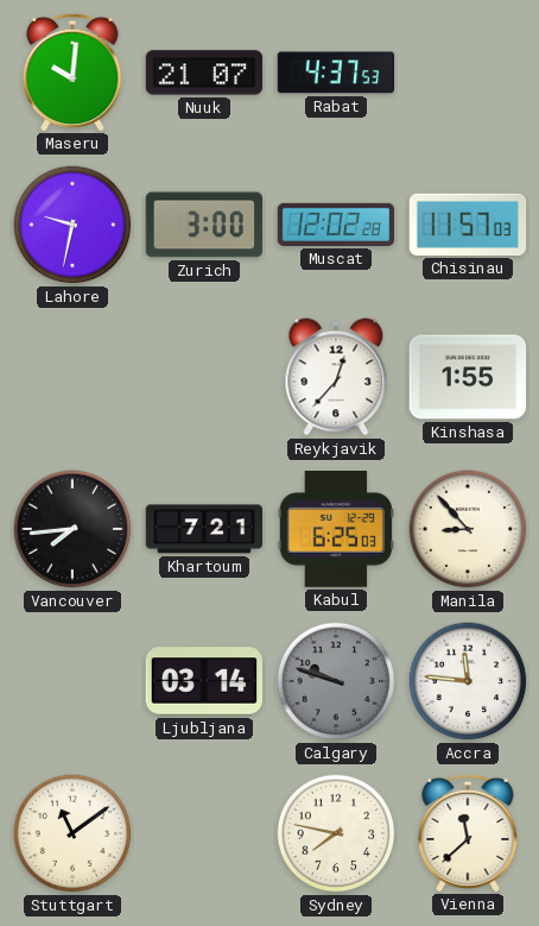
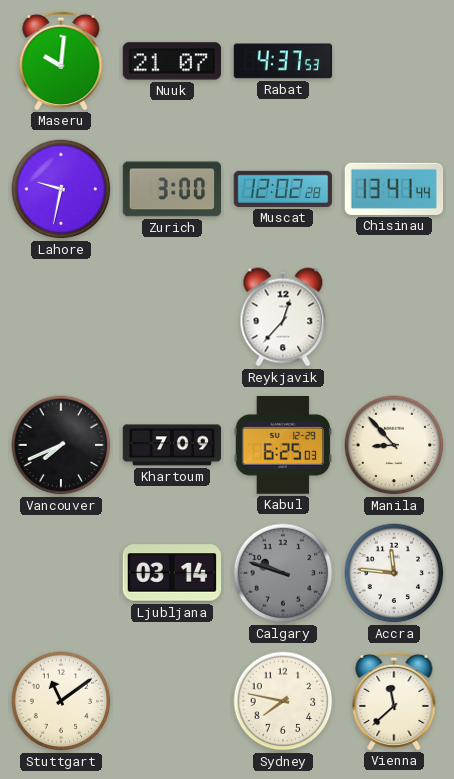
Chisinau: 11:57 -> 13:41 (394, 189)
Kinshasa: 1:55 -> none (468, 377)
Vancouver: 7:44 -> 7:41 (61, 445)
Khartoum: 7:21 -> 7:09 (172, 445)
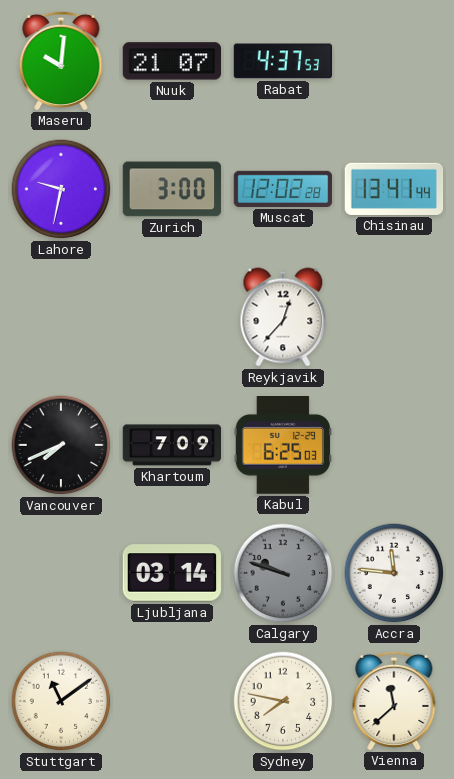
Manila: 8:53 -> none (394, 445)
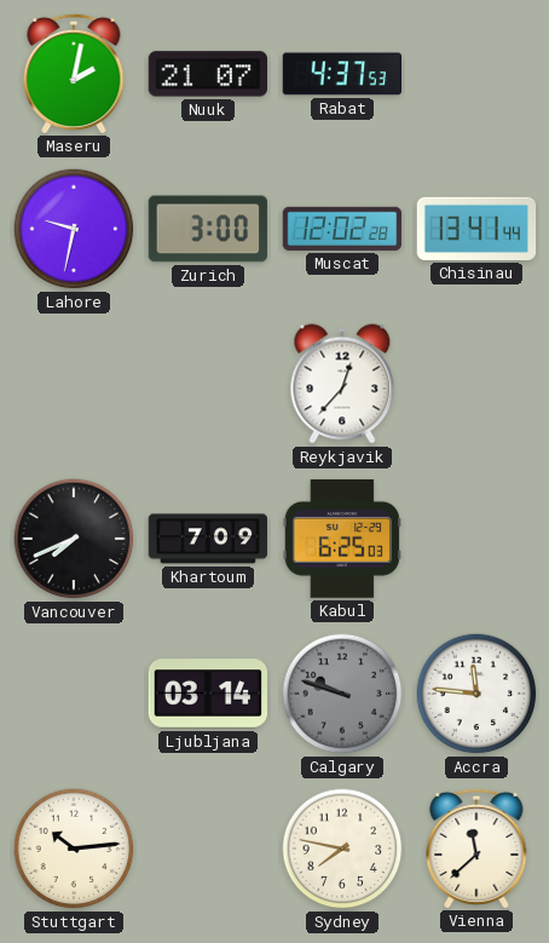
Maseru: 10:01 -> 2:02 (74, 73)
Stuttgart: 11:09 -> 10:14 (74, 849)
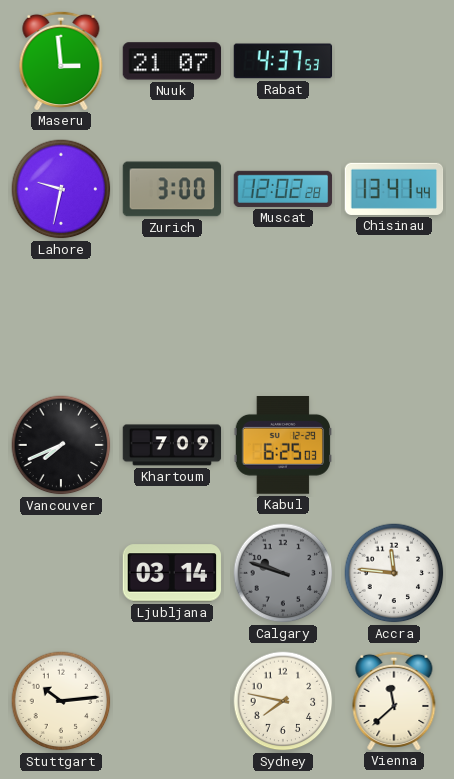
Maseru: 2:02 -> 2:59 (61, 60)
Reykjavik: 12:37 -> none (342, 384)
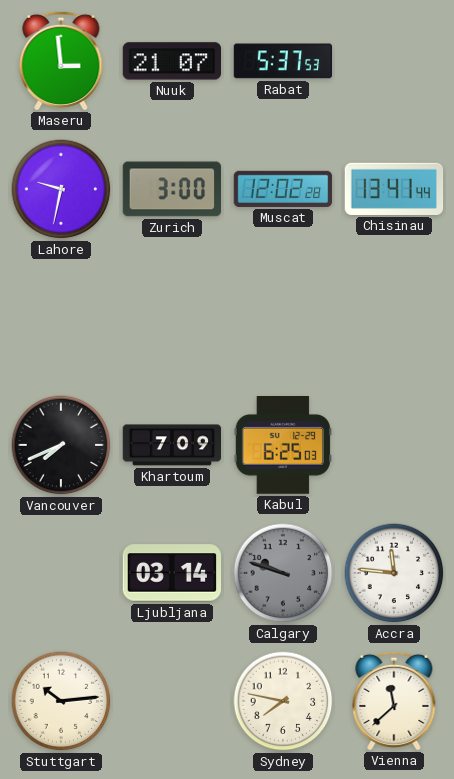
Rabat: 4:37 -> 5:37 (283, 61)
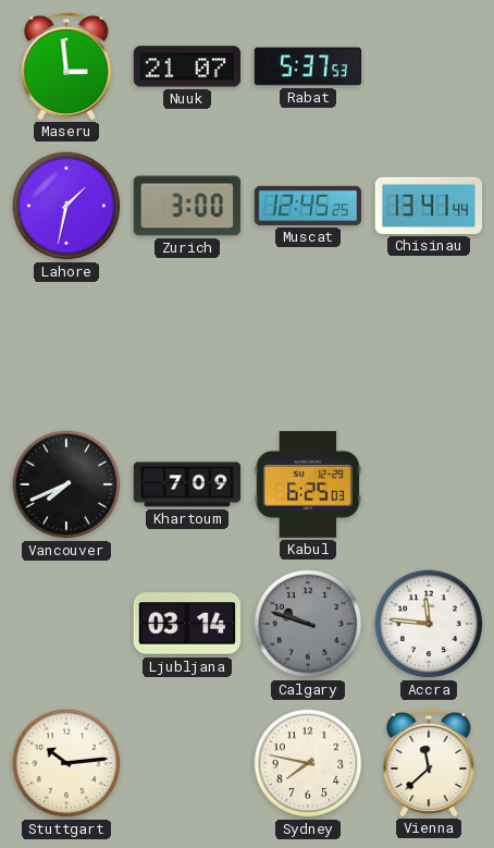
Lahore: 9:32 -> 1:32 (66, 206)
Muscat: 12:02 -> 12:45 (308, 206)
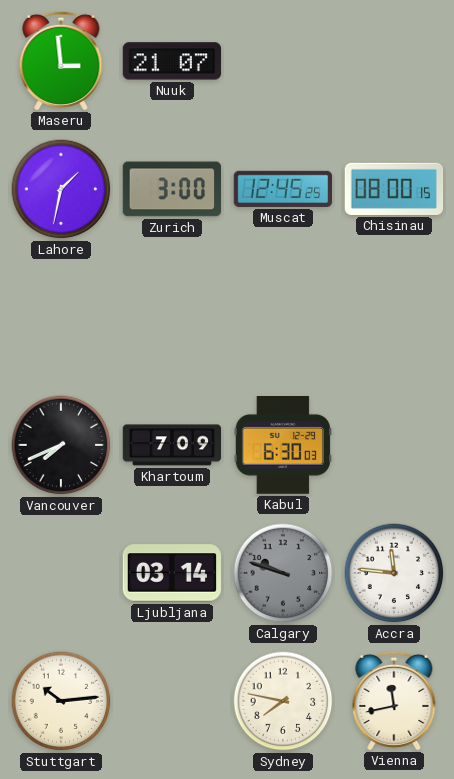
Rabat: 5:37 -> none (308, 66)
Chisinau: 13:41 -> 08:00 (394, 189)
Kabul: 6:25 -> 6:30 (282, 446)
Vienna: 11:38 -> 11:43 (394, 700)
